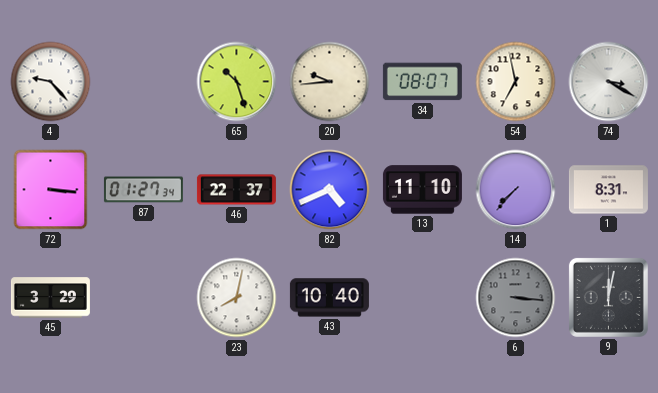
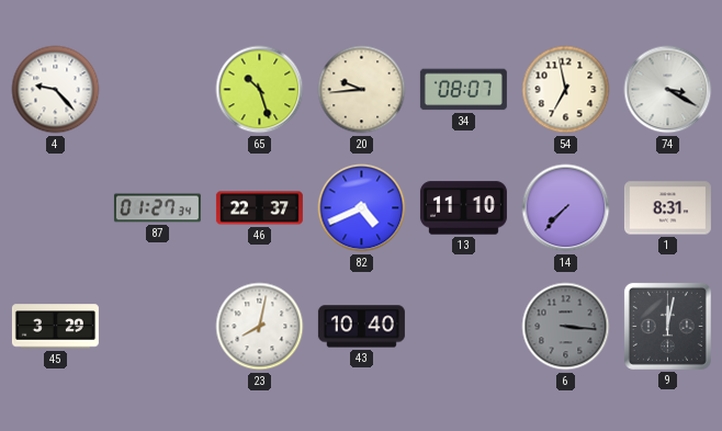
72: 3:16 -> none (51, 190)
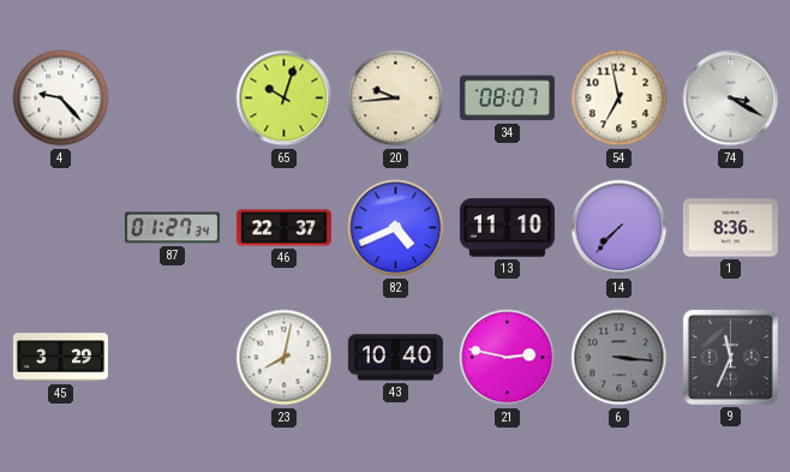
65: 10:27 -> 10:03 (285, 98)
1: 8:31 -> 8:36 (730, 228)
21: none -> 2:47 (508, 358)
9: 12:02 -> 11:34 (730, 357)
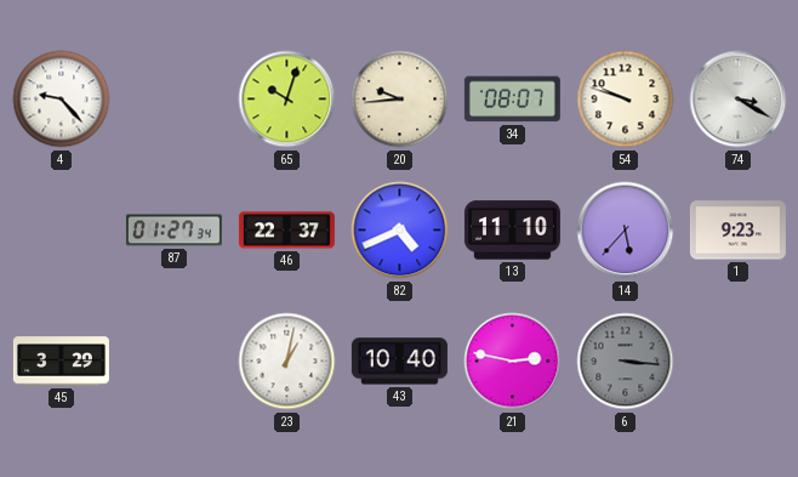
54: 6:58 -> 9:48 (626, 100)
14: 7:37 -> 5:37 (626, 231)
1: 8:36 -> 9:23 (737, 231)
23: 8:02 -> 1:02 (287, 362)
9: 11:34 -> none (730, 357)
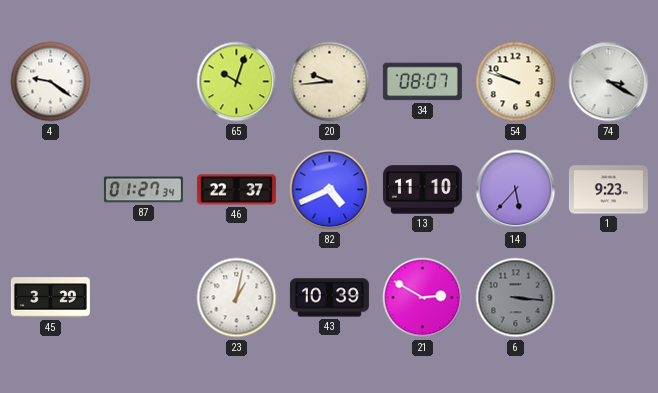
4: 9:23 -> 9:21 (51, 82)
43: 10:40 -> 10:39 (329, 298)
21: 2:47 -> 2:50 (423, 298)
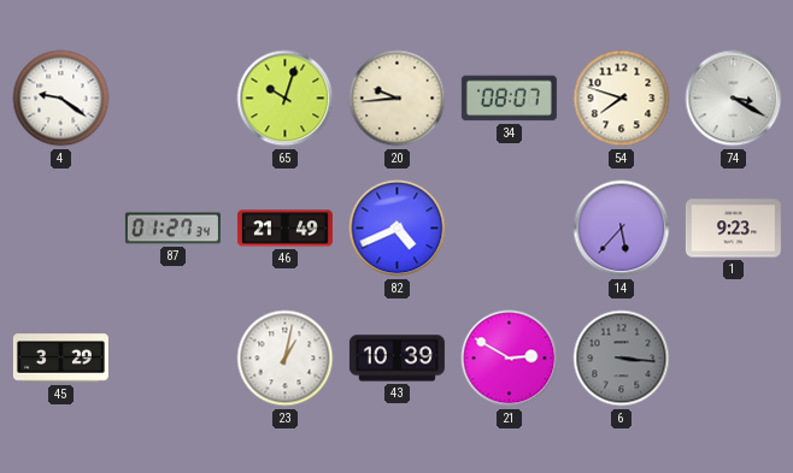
54: 9:48 -> 7:48 (622, 99)
46: 22:37 -> 21:49 (284, 229)
13: 11:10 -> none (422, 190)
